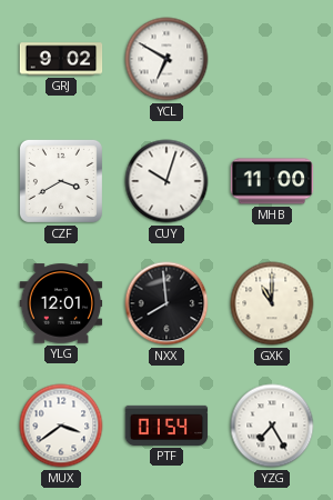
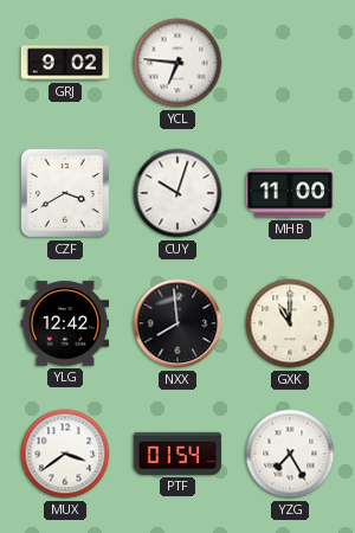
YCL: 6:50 -> 6:46 (177, 63)
YLG: 12:01 -> 12:42 (65, 323)
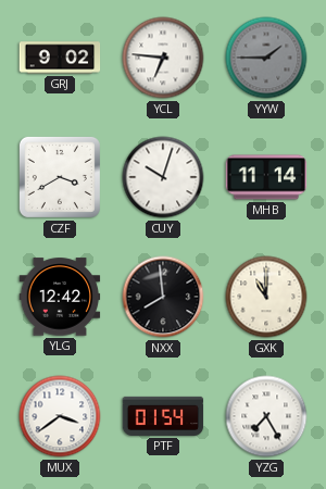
YYW: none -> 1:45 (266, 58)
MHB: 11:00 -> 11:14 (266, 177)
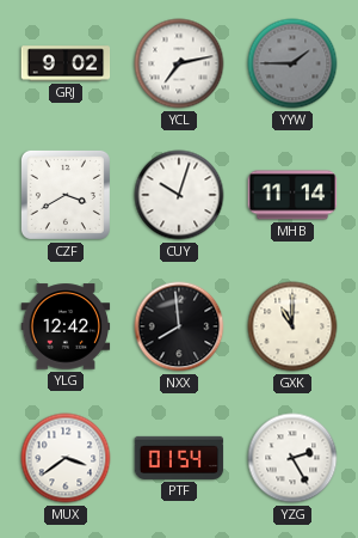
YCL: 6:46 -> 7:13 (179, 63)
YZG: 7:25 -> 2:25 (292, 458)
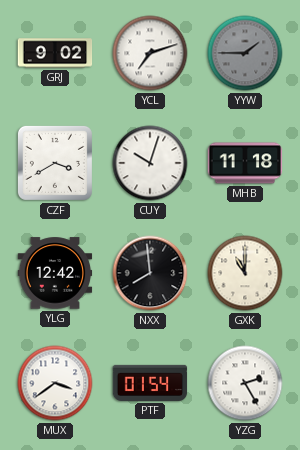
YCL: 7:13 -> 7:12 (150, 53)
MHB: 11:14 -> 11:18 (245, 163)
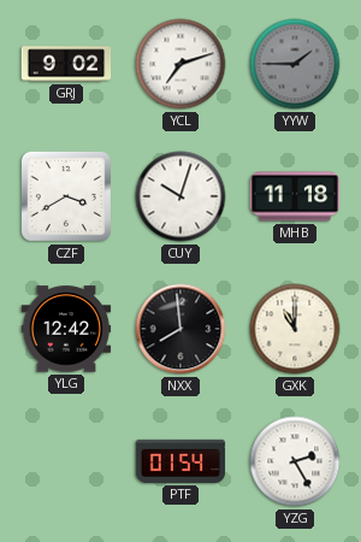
MUX: 3:39 -> none (55, 383)
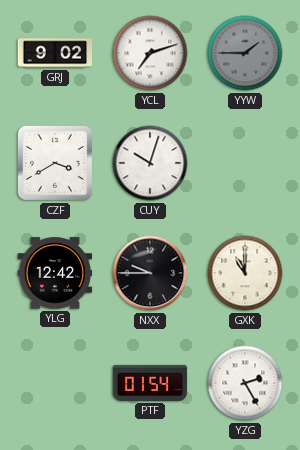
MHB: 11:18 -> none (295, 196)
NXX: 7:59 -> 9:45 (150, 273)
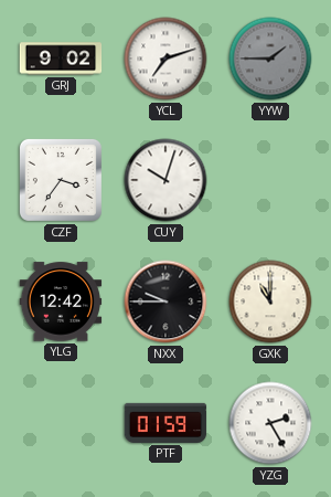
CZF: 3:40 -> 3:36 (61, 180)
PTF: 01:54 -> 01:59 (165, 423)
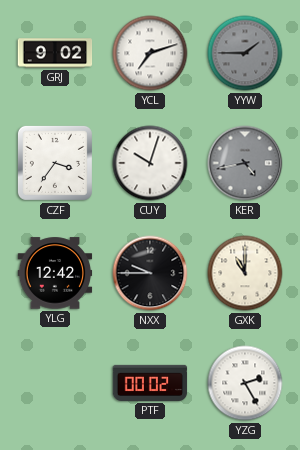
KER: none -> 4:43 (245, 163)
PTF: 01:59 -> 00:02 (150, 383)
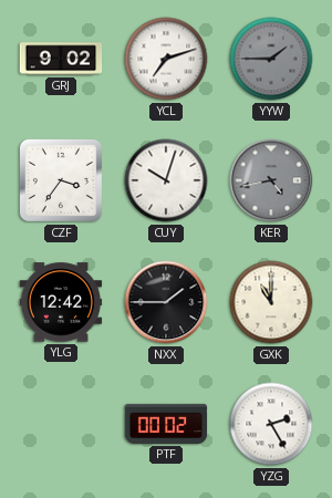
NXX: 9:45 -> 1:45 (166, 302)
